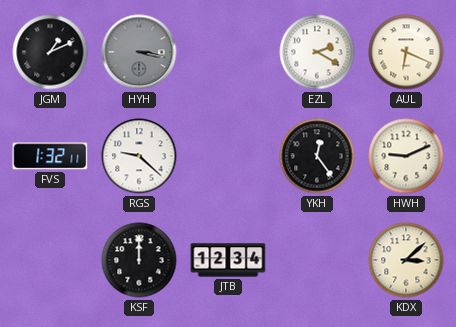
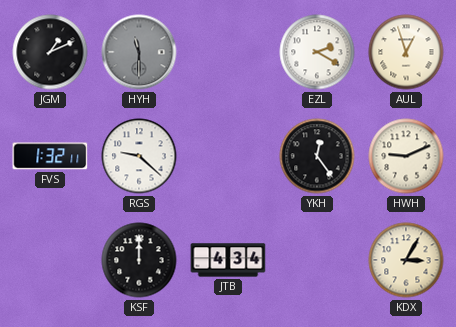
HYH: 3:17 -> 11:30 (139, 52)
AUL: 6:19 -> 12:57 (406, 52)
JTB: 12:34 -> 4:34 (228, 260)
KDX: 3:08 -> 3:05 (406, 260)
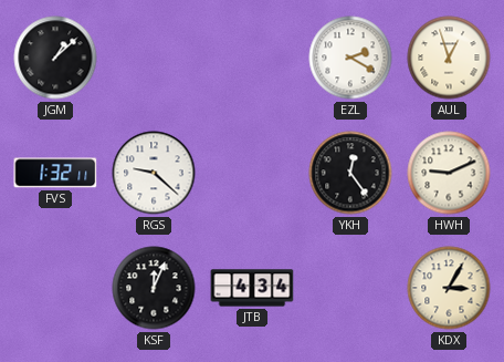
JGM: 1:11 -> 1:08 (55, 58)
HYH: 11:30 -> none (139, 52)
KSF: 12:00 -> 12:04 (154, 288)
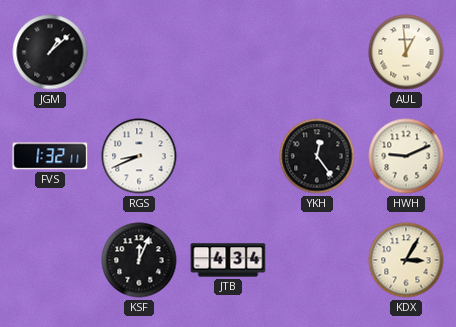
EZL: 2:20 -> none (350, 58)
AUL: 12:57 -> 12:59 (406, 52)
RGS: 9:22 -> 8:41 (139, 156)
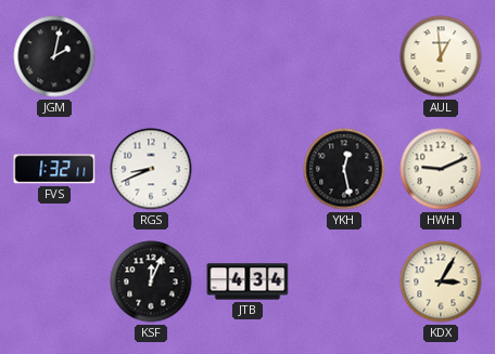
JGM: 1:08 -> 2:02 (54, 56)
YKH: 12:24 -> 12:28 (344, 169)
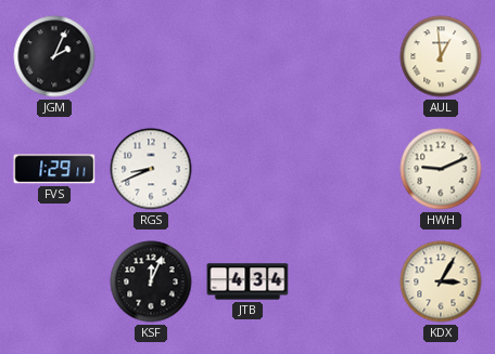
JGM: 2:02 -> 2:04 (54, 56)
FVS: 1:32 -> 1:29 (54, 169)
YKH: 12:28 -> none (344, 169)
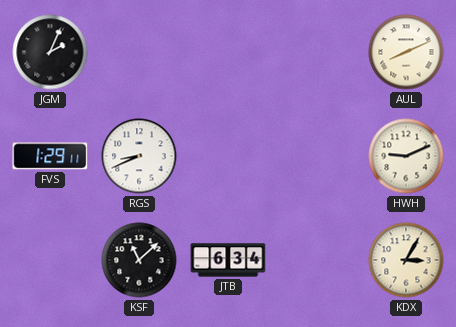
AUL: 12:59 -> 8:11 (406, 52)
KSF: 12:04 -> 11:08 (139, 260)
JTB: 4:34 -> 6:34 (228, 260)
